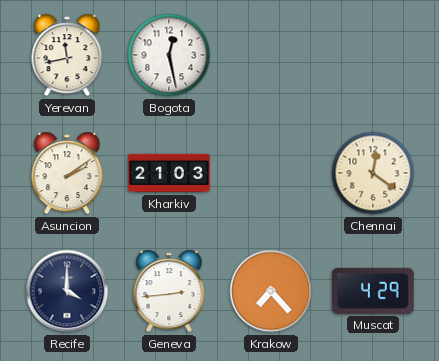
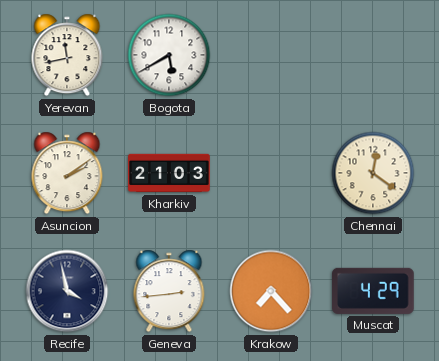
Bogota: 12:28 -> 5:40 (169, 55)
Recife: 4:00 -> 3:58 (67, 291)
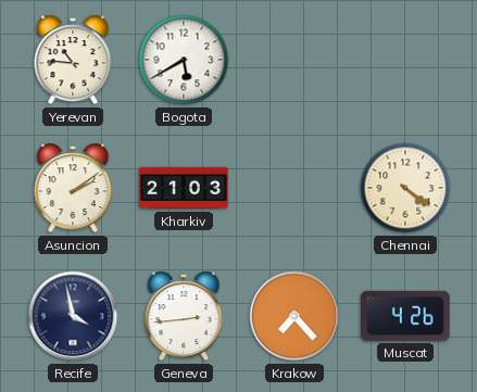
Yerevan: 11:43 -> 10:46 (73, 60)
Chennai: 12:21 -> 4:21 (405, 188)
Muscat: 4:29 -> 4:26 (405, 316)
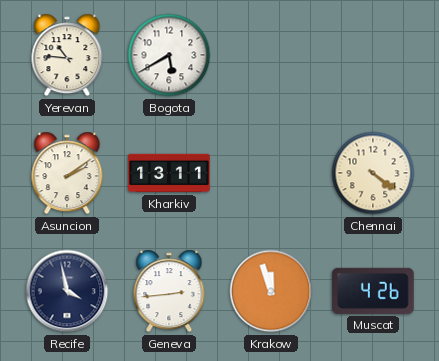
Kharkiv: 21:03 -> 13:11 (169, 173)
Krakow: 7:23 -> 11:57 (271, 291)
